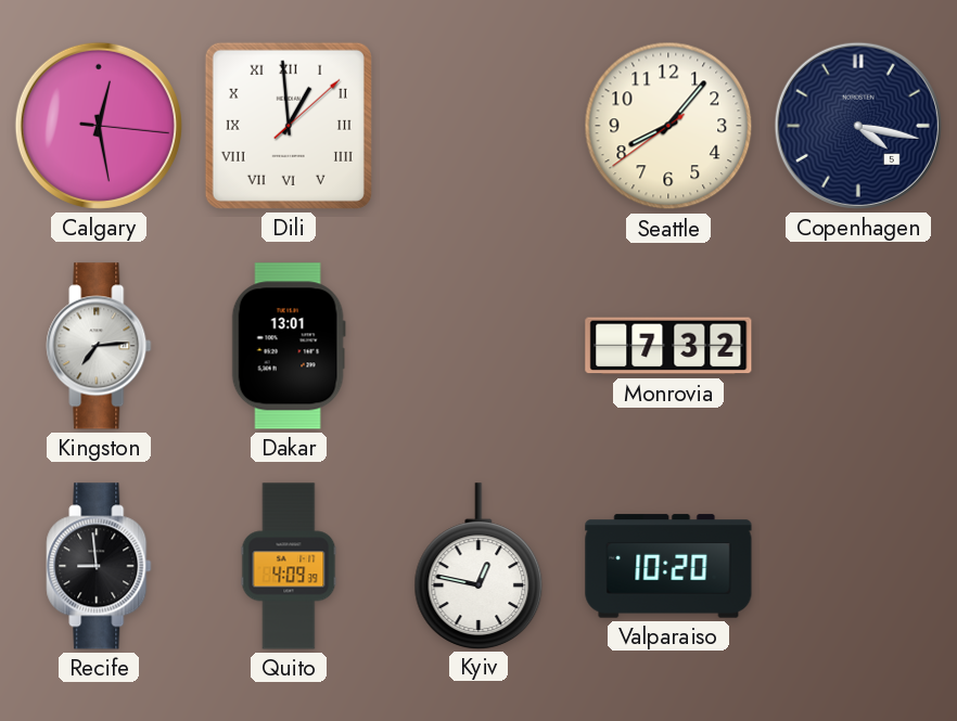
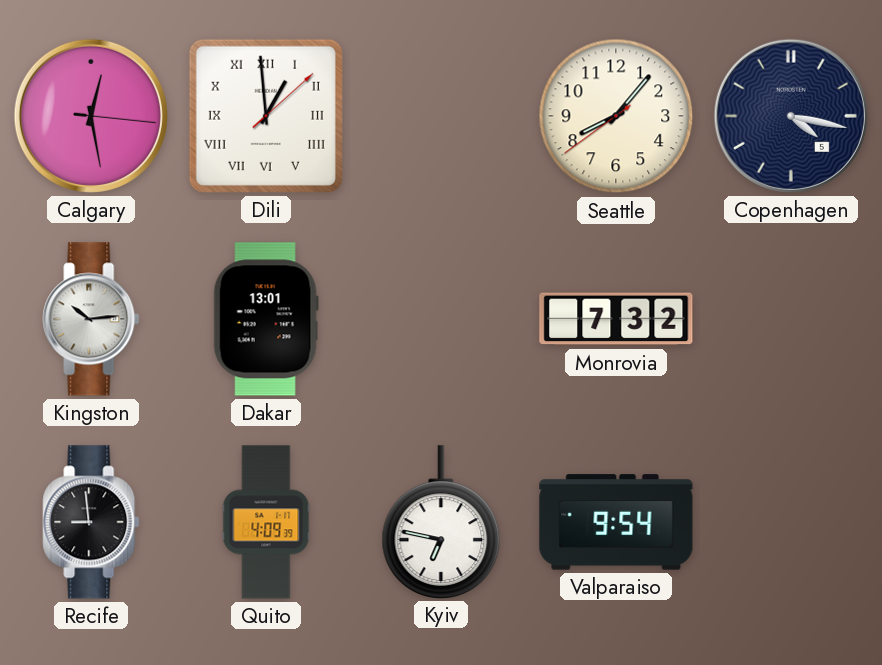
Kingston: 7:14 -> 10:14 (91, 319)
Kyiv: 12:47 -> 6:47 (441, 522)
Valparaiso: 10:20 -> 9:54 (616, 522)
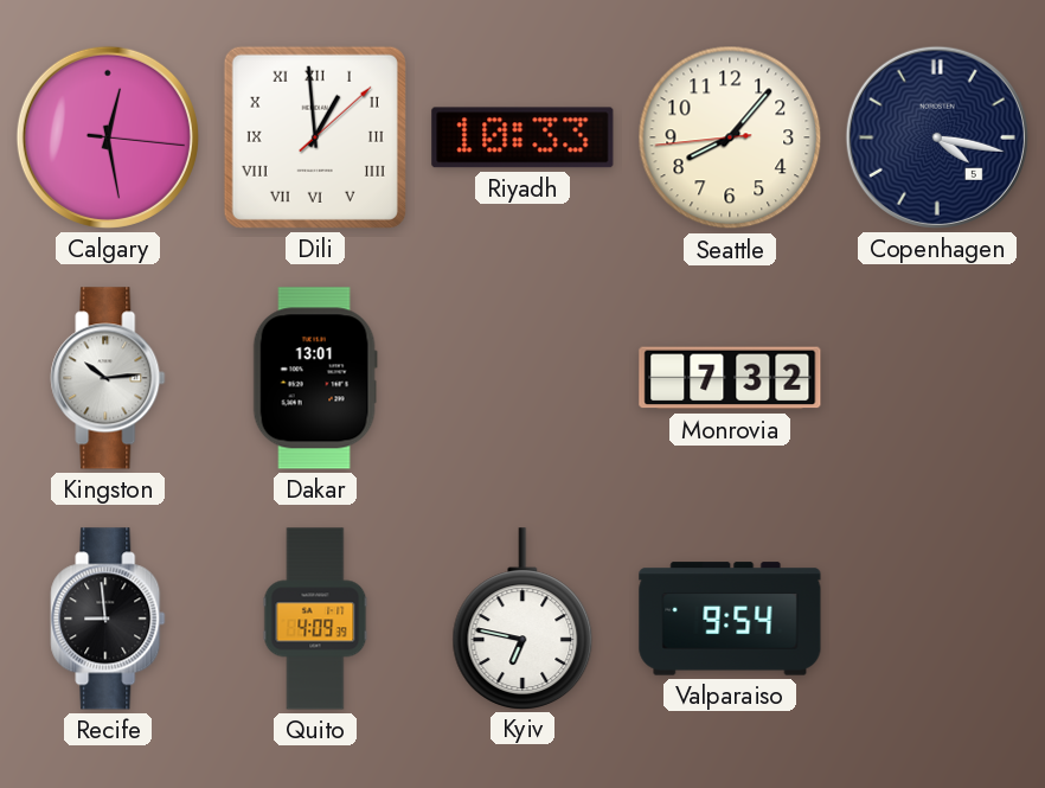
Riyadh: none -> 10:33 (522, 137)
Seattle: 8:06:39 -> 8:06:44 (730, 137)
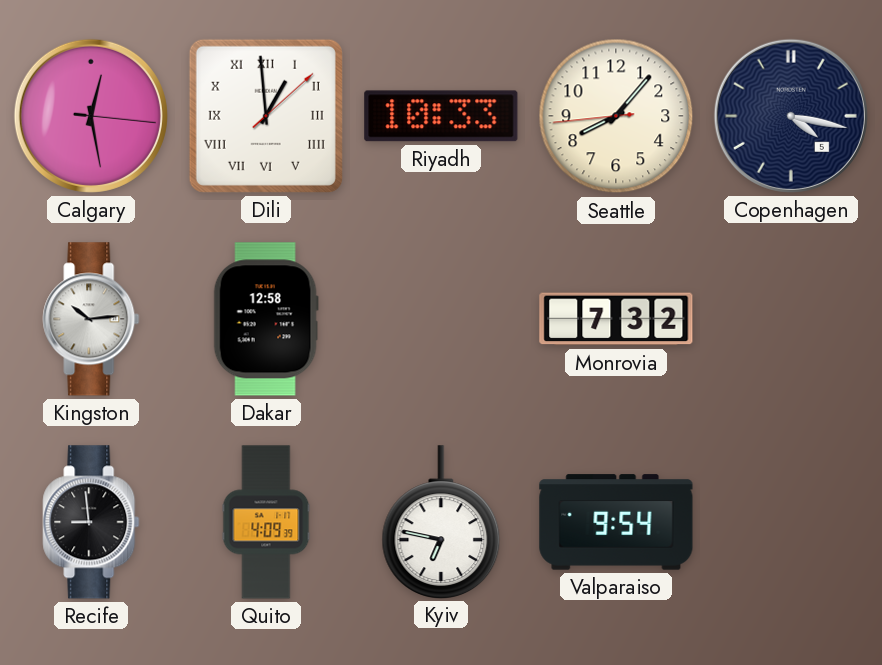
Dakar: 13:01 -> 12:58 (266, 319)
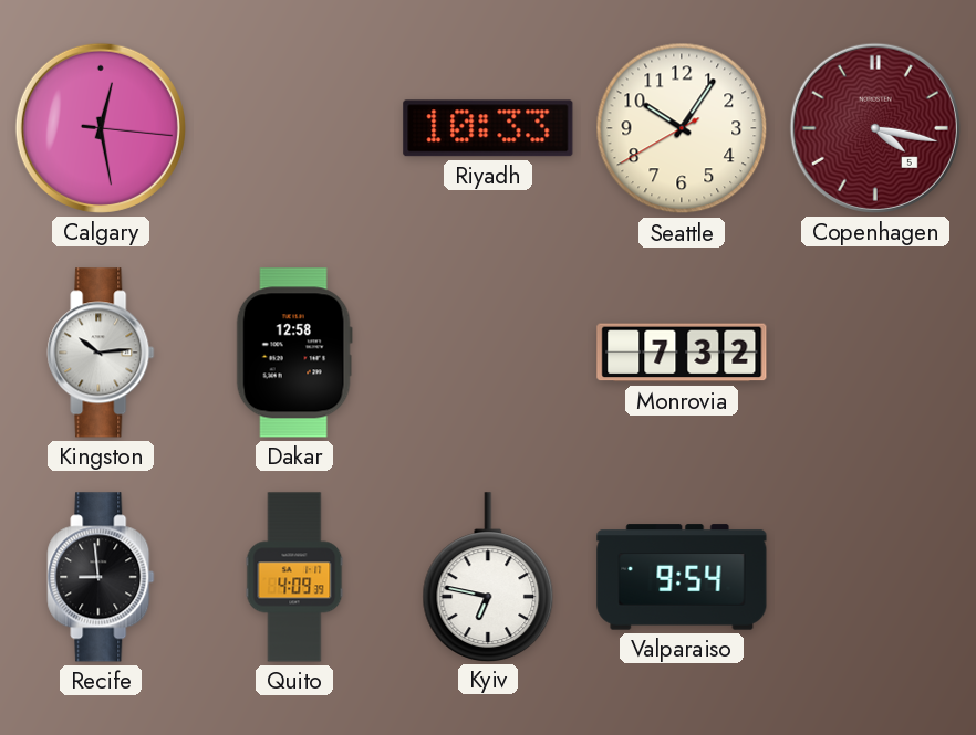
Dili: 12:59 -> none (266, 116)
Seattle: 8:06 -> 10:05 (682, 128)
Copenhagen dial: navy -> burgundy (875, 128)
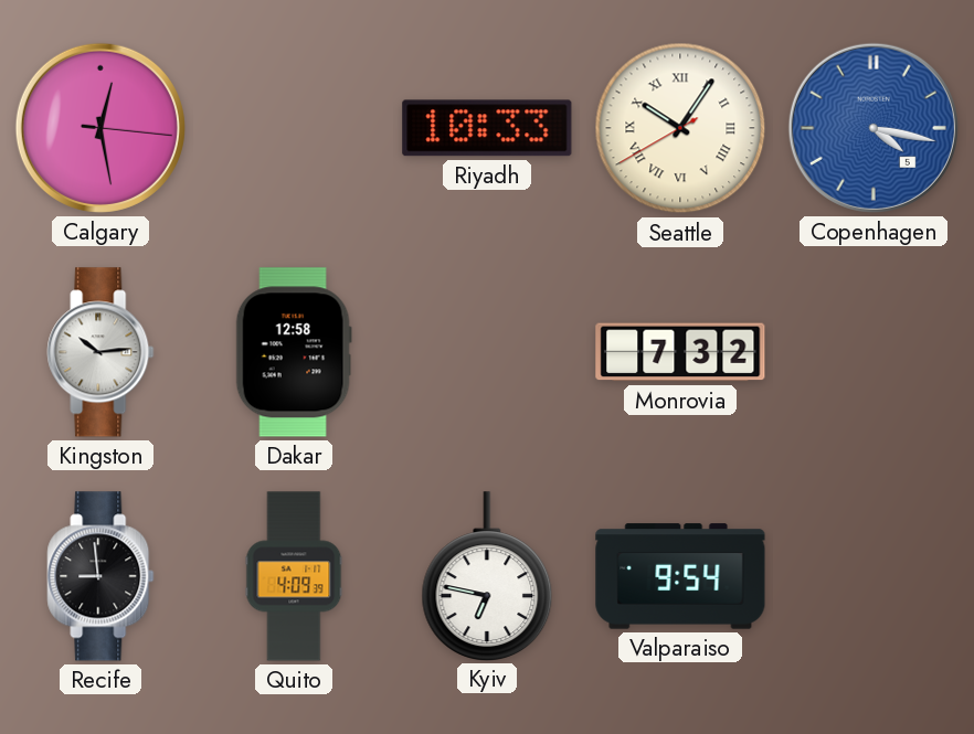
Seattle numerals: Arabic -> Roman (680, 128)
Copenhagen dial: burgundy -> blue (874, 128)
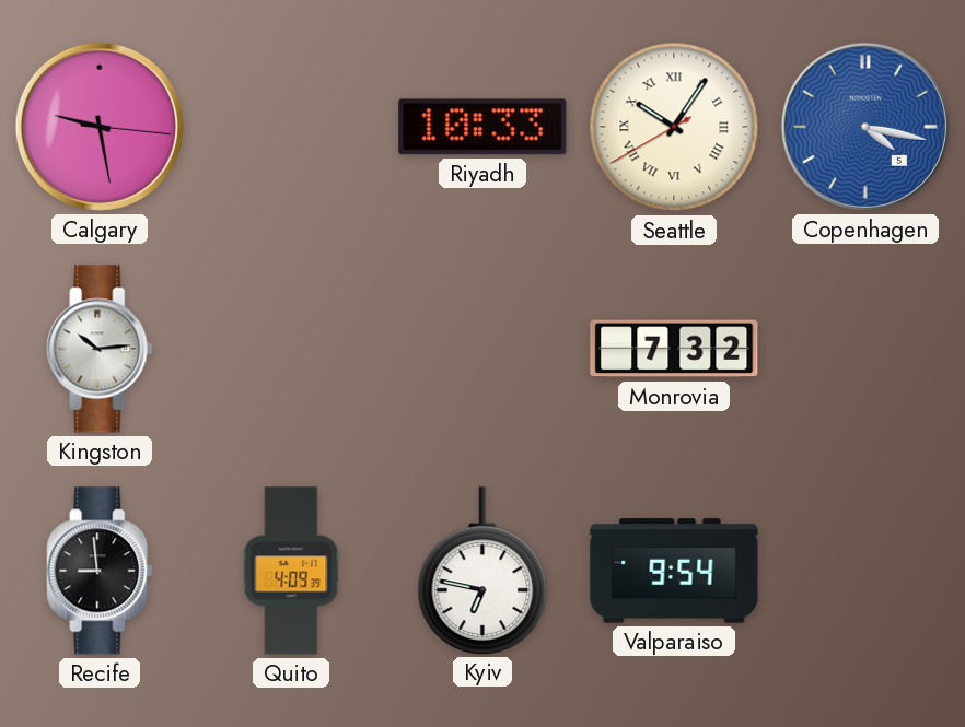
Calgary: 12:28 -> 9:28 (100, 127)
Dakar: 12:58 -> none (294, 352)
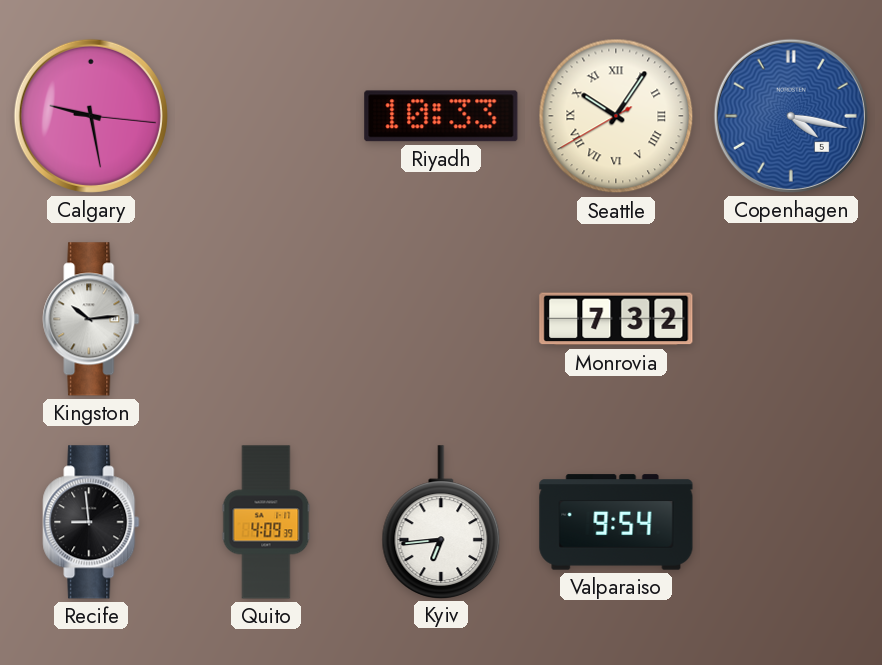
Kyiv: 6:47 -> 6:44 (441, 522)
